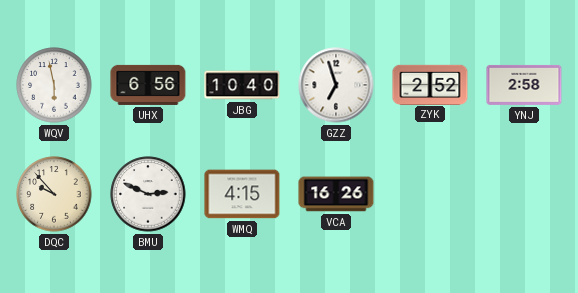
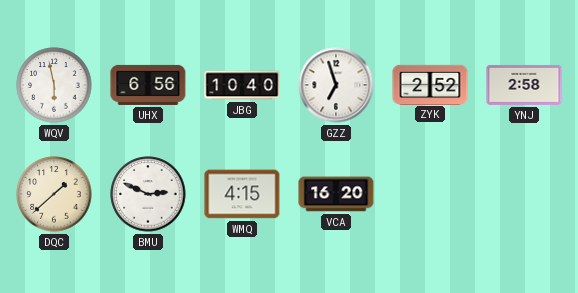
DQC: 9:53 -> 1:38 (54, 194)
VCA: 16:26 -> 16:20 (336, 194)
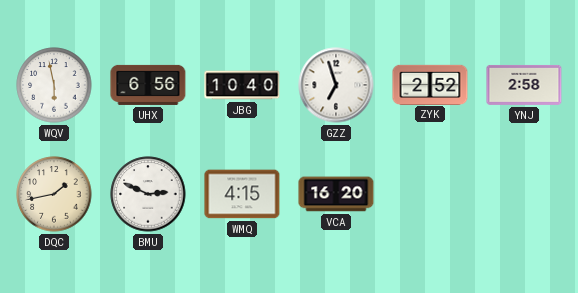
DQC: 1:38 -> 1:43 (54, 194)
